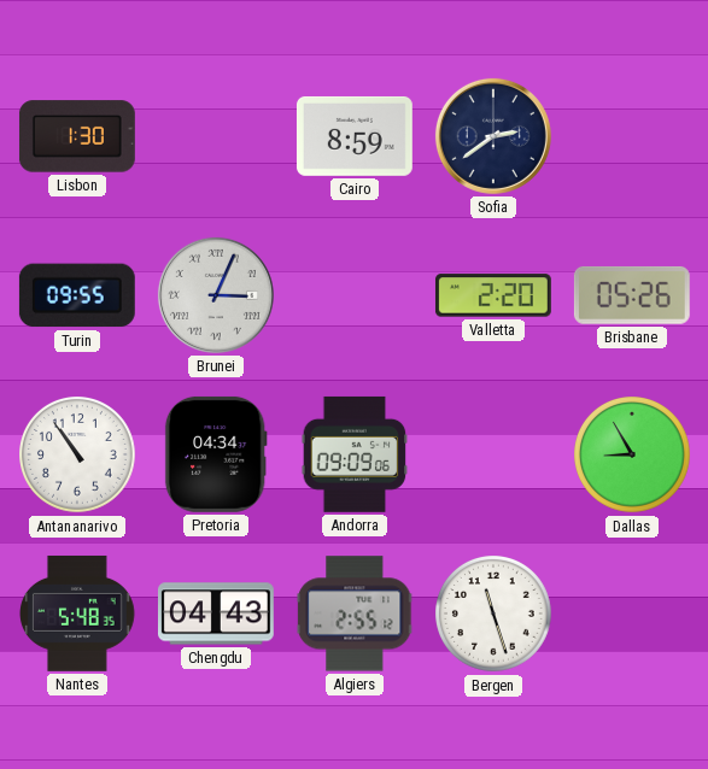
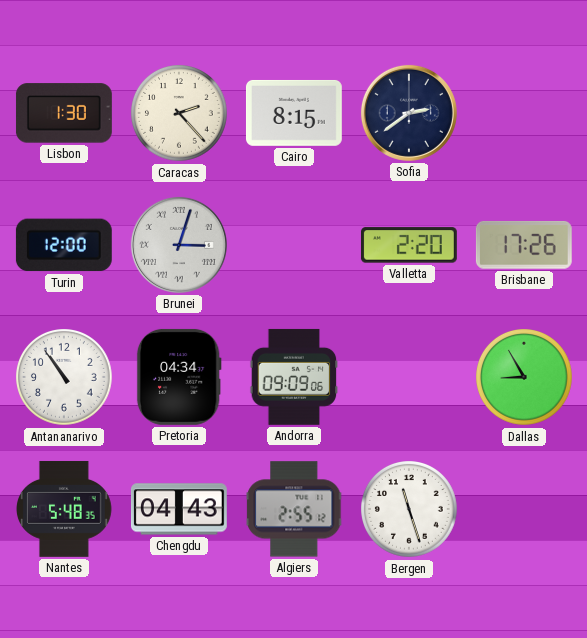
Caracas: none -> 2:23 (180, 114)
Cairo: 8:59 -> 8:15 (294, 113)
Turin: 09:55 -> 12:00 (64, 245)
Brunei: 3:04 -> 3:03 (179, 245)
Brisbane: 05:26 -> 17:26 (524, 245)
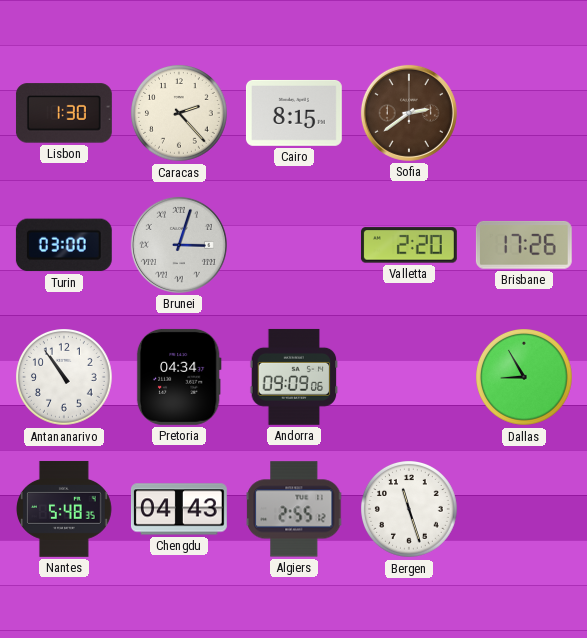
Sofia dial: navy -> brown (409, 113)
Turin: 12:00 -> 03:00 (64, 245)
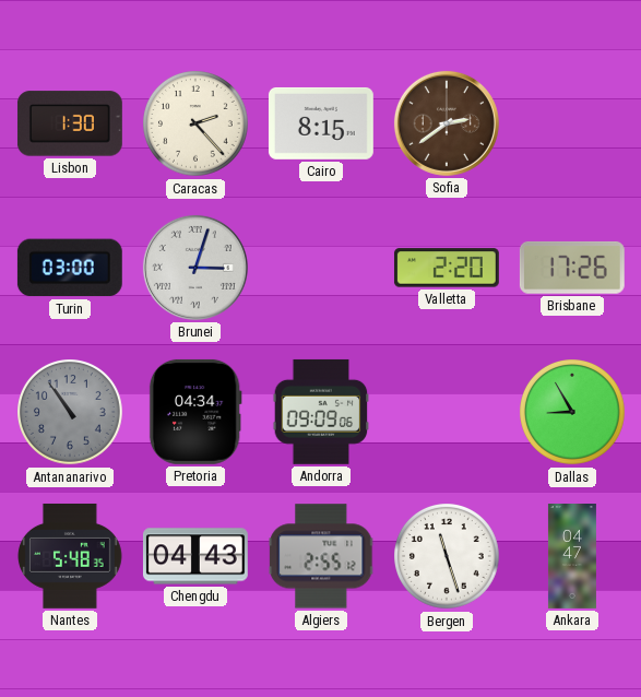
Antananarivo dial: white -> grey (71, 413)
Ankara: none -> 04:47 (572, 557)
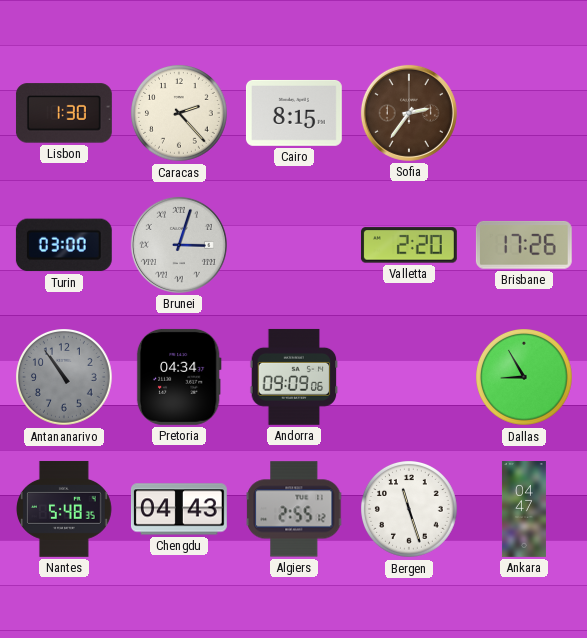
Sofia: 2:39 -> 2:36 (409, 113)
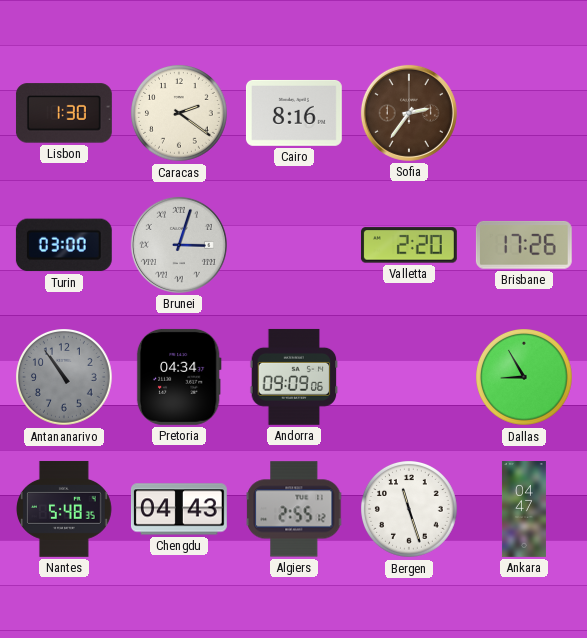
Caracas: 2:23 -> 2:21 (180, 114)
Cairo: 8:15 -> 8:16 (294, 113)
